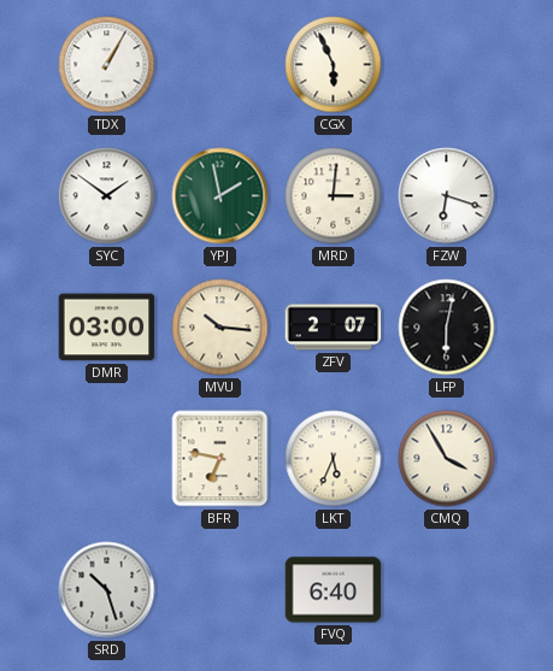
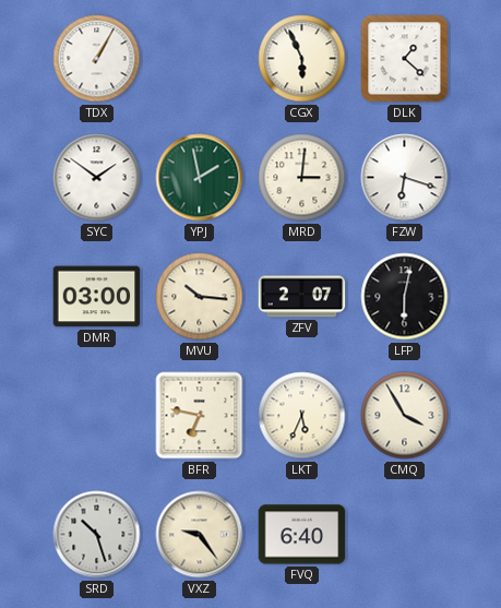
DLK: none -> 1:22 (405, 59)
VXZ: none -> 9:24 (200, 535)
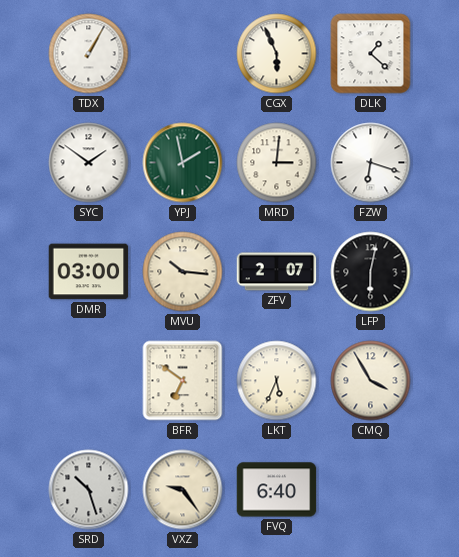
BFR: 6:47 -> 6:51 (183, 381)
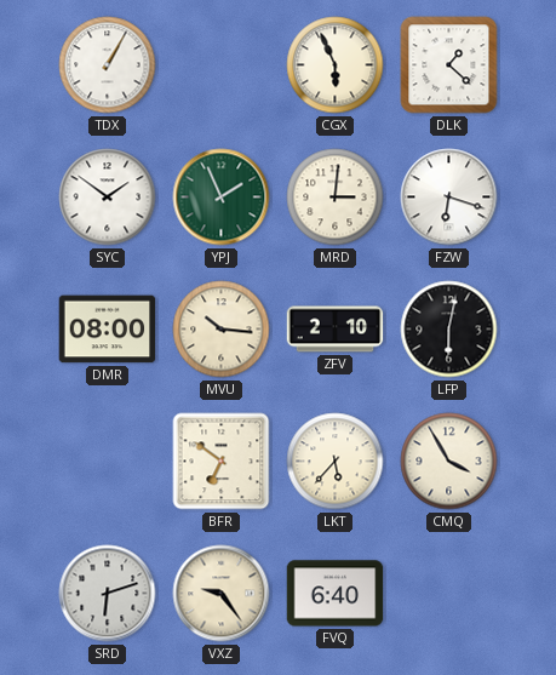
YPJ: 1:58 -> 1:56 (222, 198)
DMR: 03:00 -> 08:00 (108, 330)
ZFV: 2:07 -> 2:10 (336, 330)
LKT: 5:34 -> 5:37 (336, 462)
SRD: 10:27 -> 6:12 (108, 594)
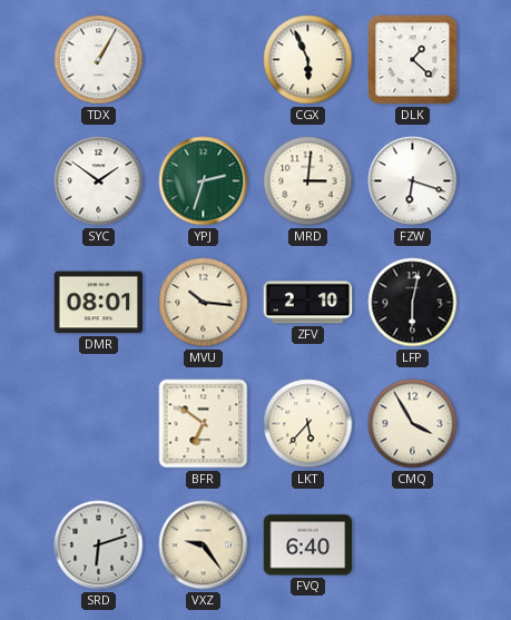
YPJ: 1:56 -> 2:33 (204, 181)
DMR: 08:00 -> 08:01 (99, 303)
